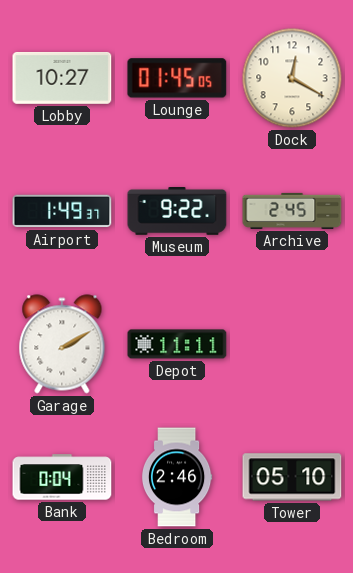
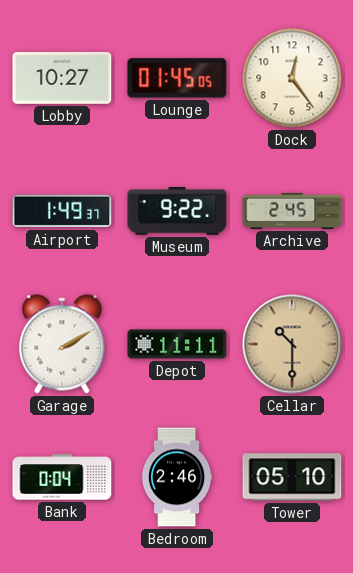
Dock: 12:20 -> 12:24 (292, 78)
Cellar: none -> 10:30 (292, 344)
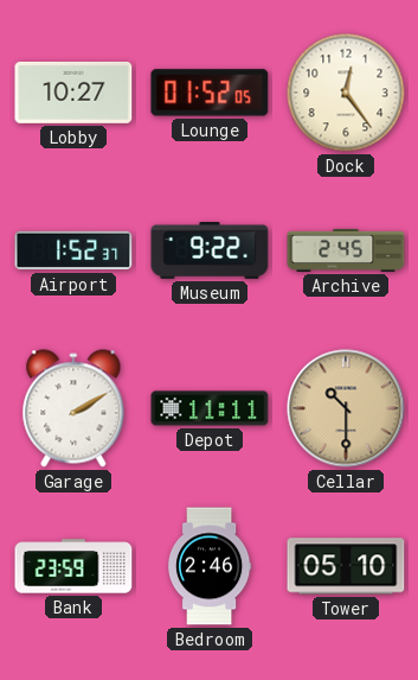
Lounge: 01:45 -> 01:52 (210, 93)
Airport: 1:49 -> 1:52 (73, 250)
Bank: 0:04 -> 23:59 (73, 566)
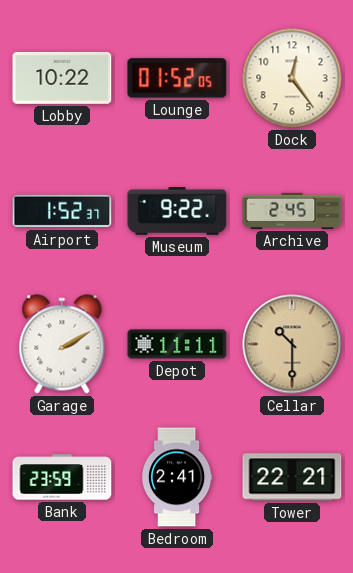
Lobby: 10:27 -> 10:22 (62, 78)
Bedroom: 2:46 -> 2:41 (177, 477)
Tower: 05:10 -> 22:21 (292, 477)
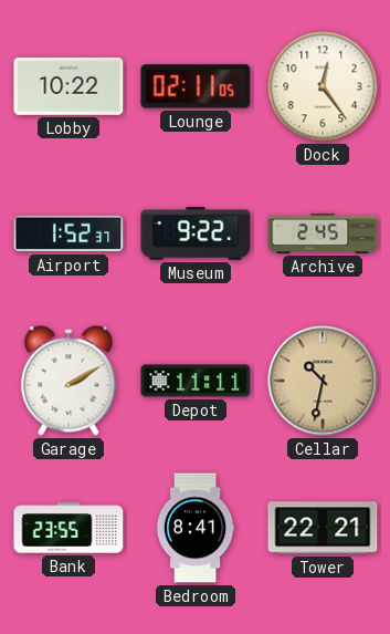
Lounge: 01:52 -> 02:11 (196, 86)
Cellar: 10:30 -> 10:32 (323, 381)
Bank: 23:59 -> 23:55 (68, 528)
Bedroom: 2:41 -> 8:41 (196, 528)
